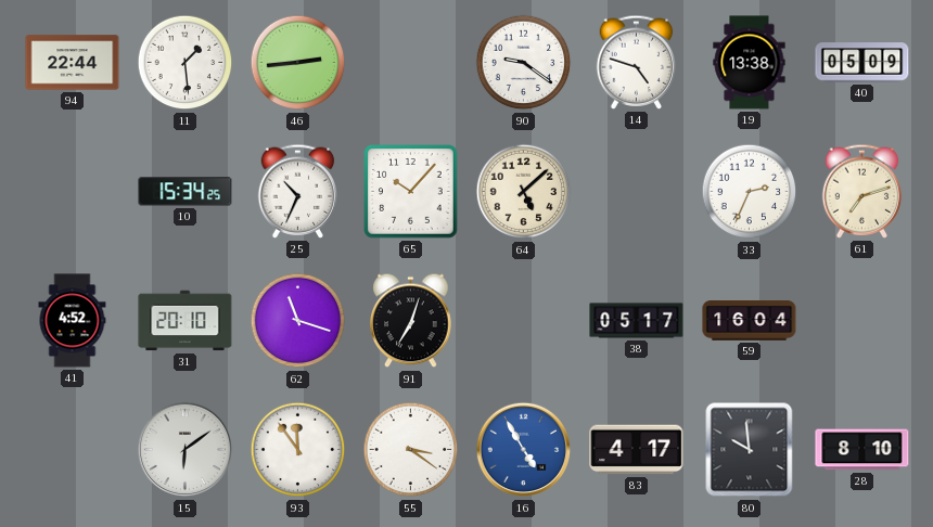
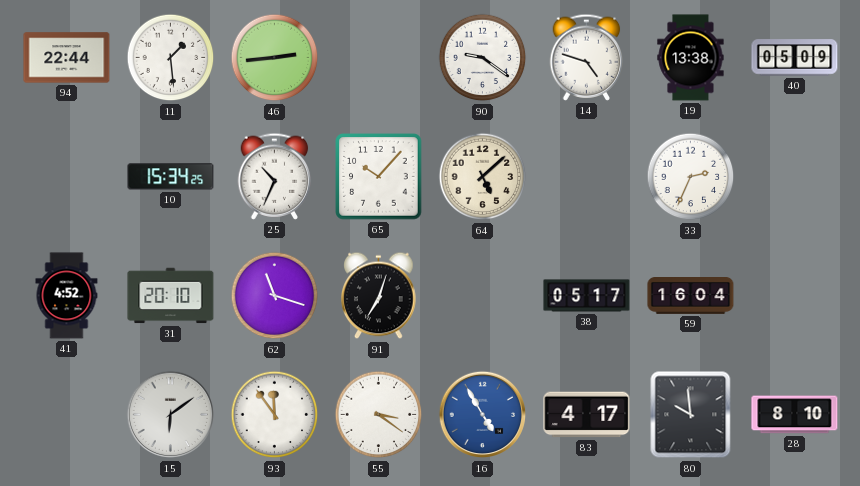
61: 7:12 -> none (862, 191)
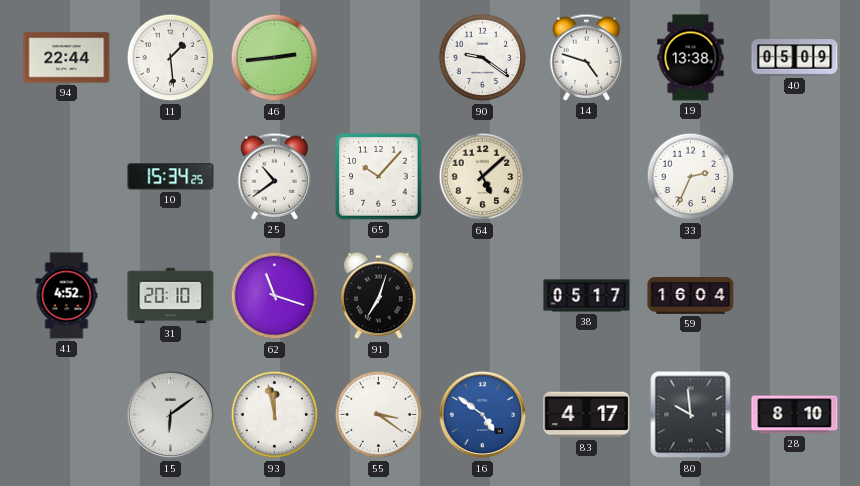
25: 10:34 -> 10:39 (275, 176)
93: 11:54 -> 11:58 (275, 415)
16: 4:55 -> 4:51 (483, 415)
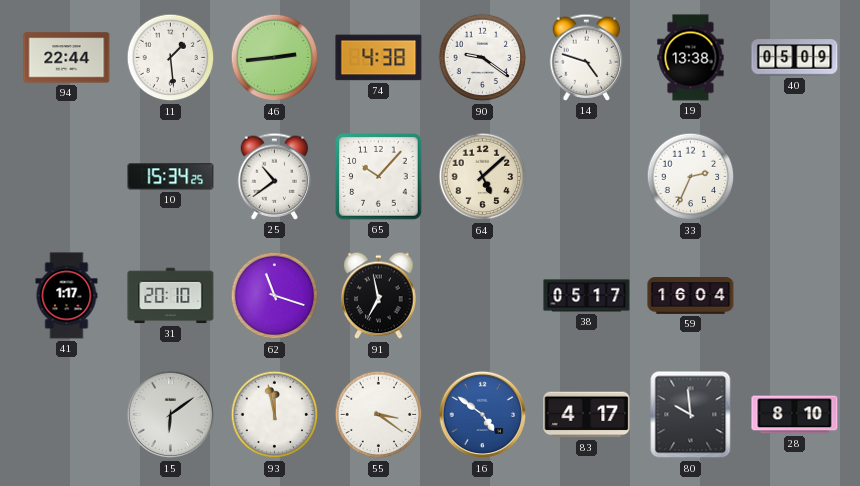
74: none -> 4:38 (379, 58)
41: 4:52 -> 1:17 (67, 296)
91: 7:03 -> 6:58 (379, 296)
